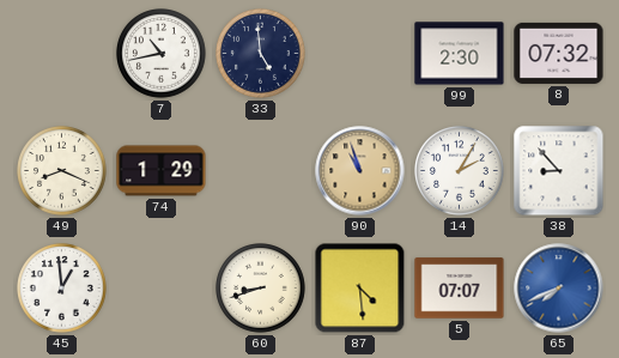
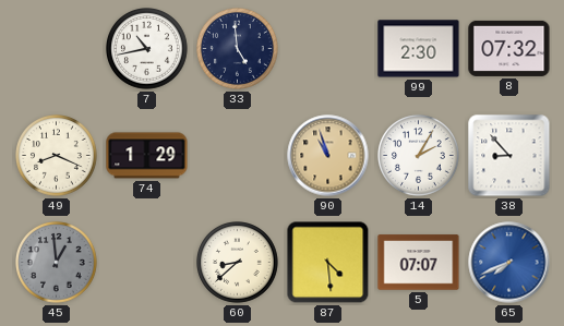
45 dial: white -> grey (57, 263)
60: 8:42 -> 8:38 (238, 263)
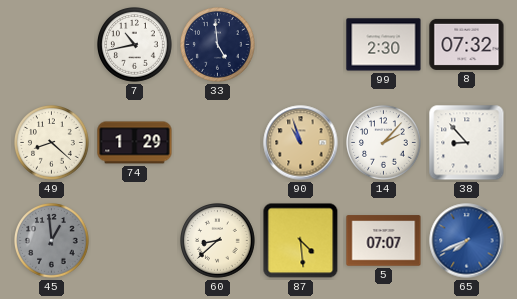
49: 8:19 -> 8:22 (52, 143)
14: 2:05 -> 2:07 (384, 143)
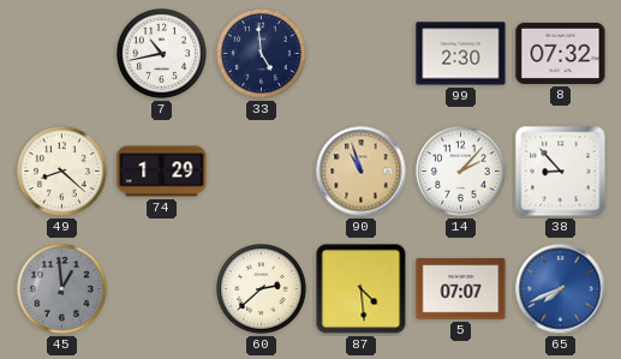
60: 8:38 -> 2:38 (262, 289)
